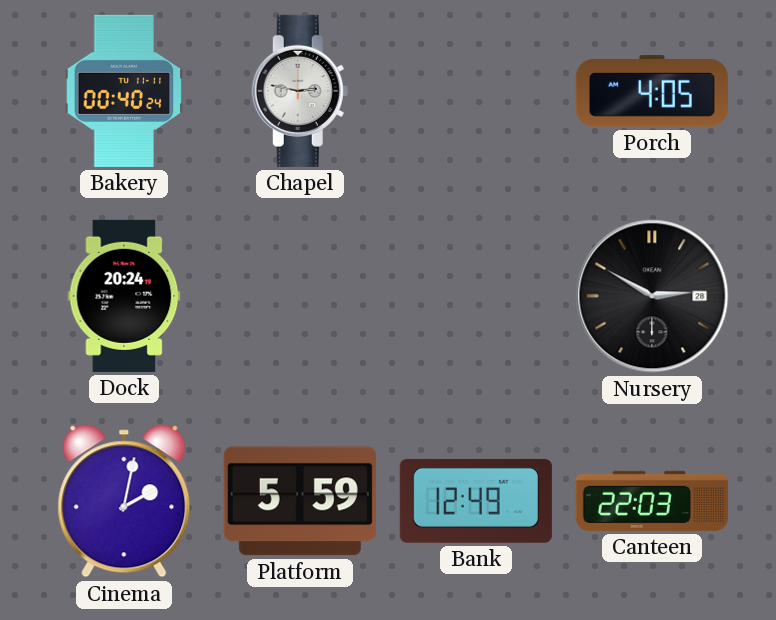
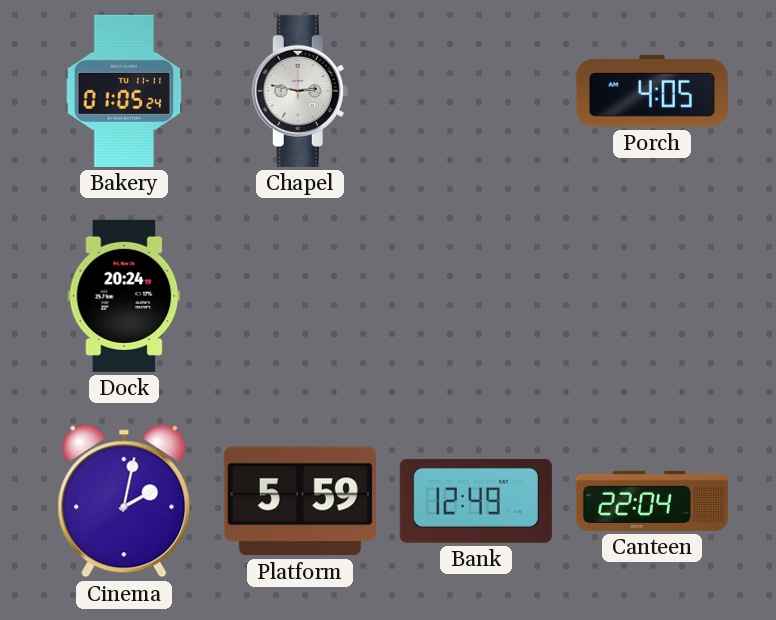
Bakery: 00:40 -> 01:05 (124, 91)
Nursery: 2:50 -> none (652, 296)
Canteen: 22:03 -> 22:04 (652, 501)
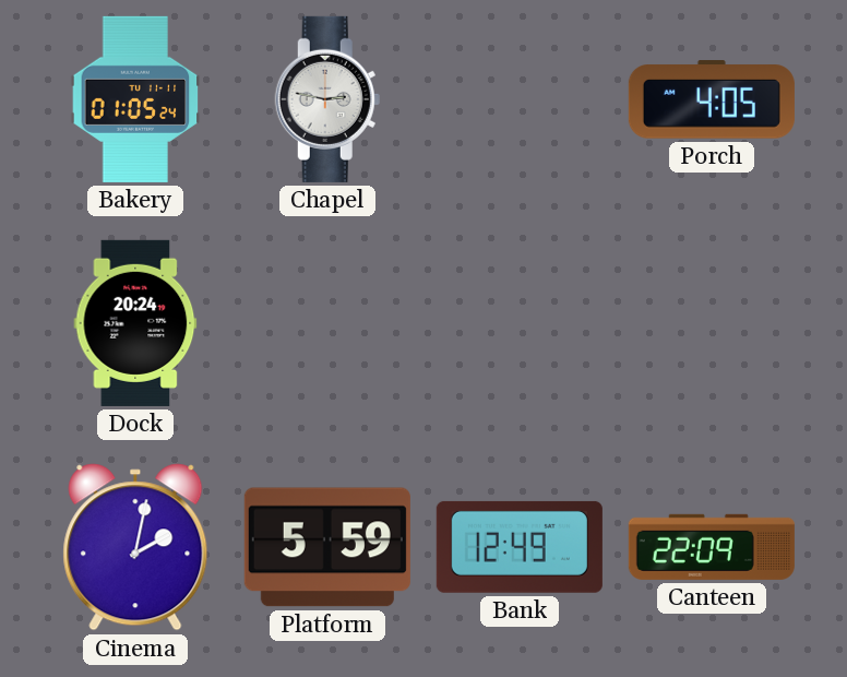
Canteen: 22:04 -> 22:09 (712, 547)
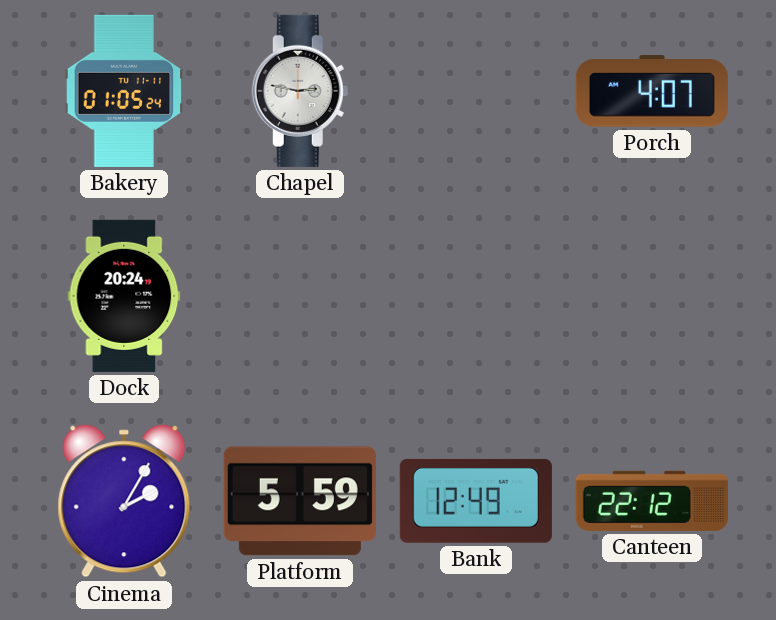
Porch: 4:05 -> 4:07 (652, 91)
Cinema: 2:02 -> 2:05 (124, 501)
Canteen: 22:09 -> 22:12 (652, 501)
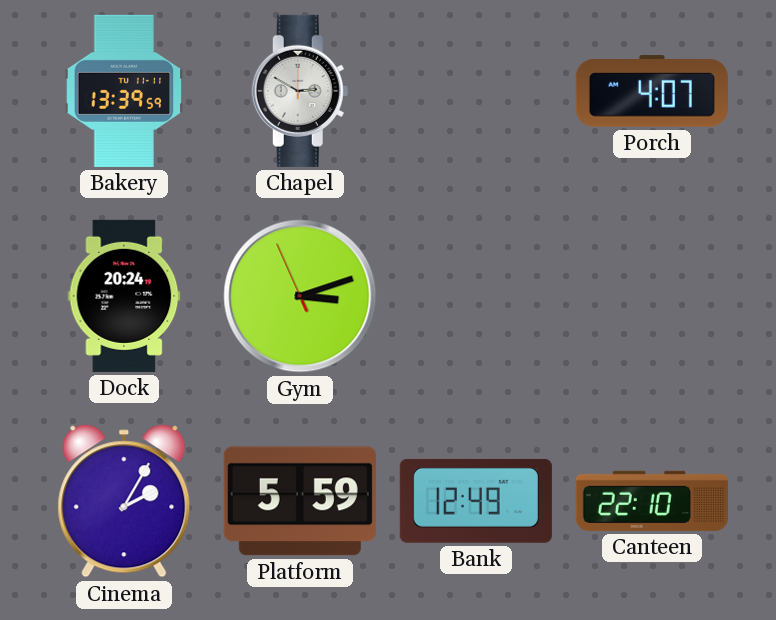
Bakery: 01:05 -> 13:39 (124, 91)
Chapel: 2:47 -> 2:50 (300, 91)
Gym: none -> 3:11 (300, 296)
Canteen: 22:12 -> 22:10 (652, 501)
